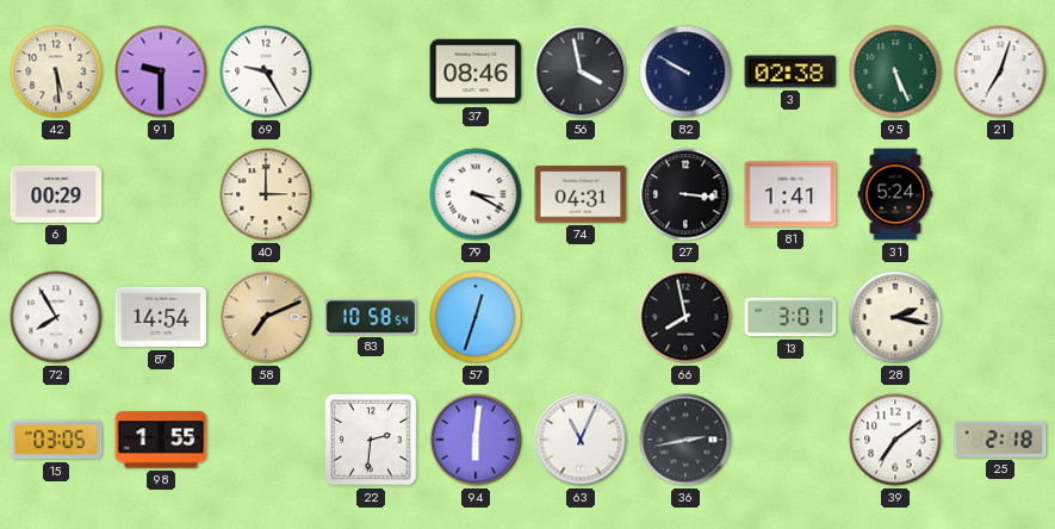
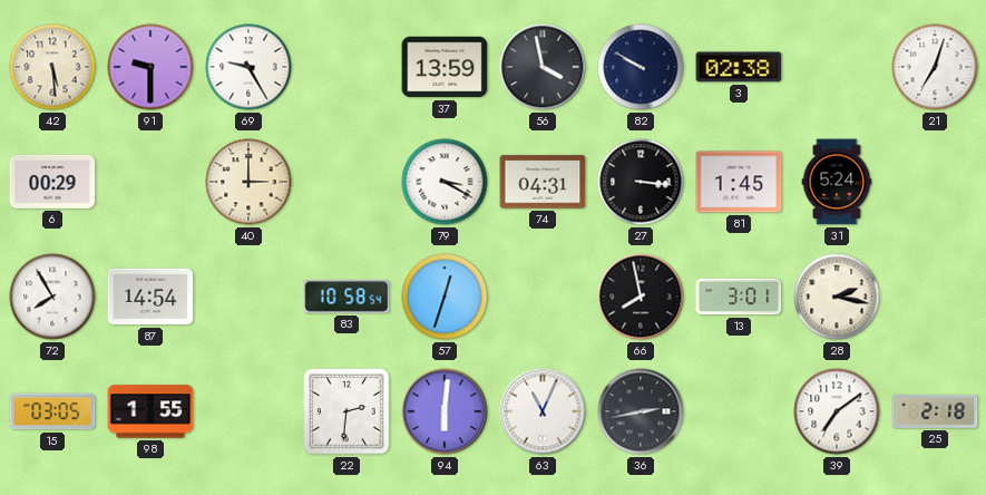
37: 08:46 -> 13:59 (445, 67)
95: 5:26 -> none (895, 71)
81: 1:41 -> 1:45 (739, 182)
58: 7:11 -> none (266, 317)
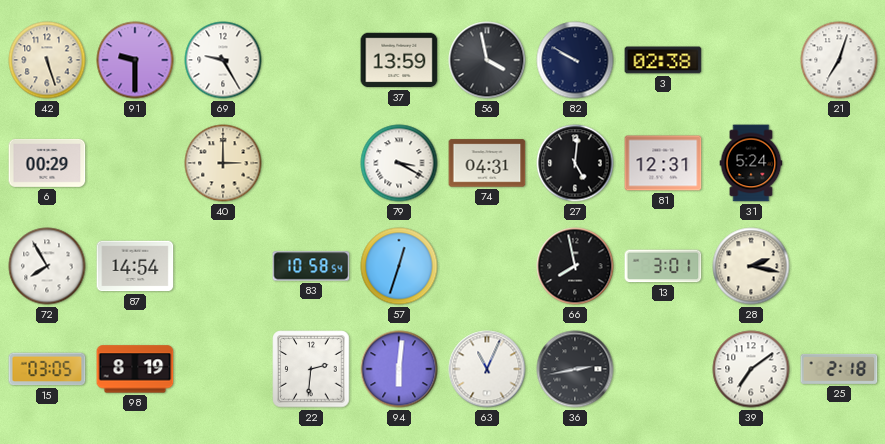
42: 5:29 -> 5:27 (47, 60)
27: 3:16 -> 5:01 (575, 163)
81: 1:45 -> 12:31 (663, 163)
98: 1:55 -> 8:19 (135, 369)
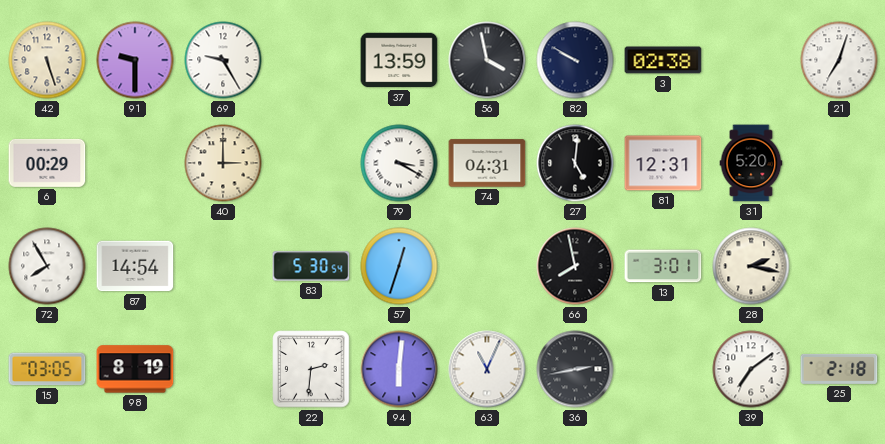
31: 5:24 -> 5:20 (751, 163)
83: 10:58 -> 5:30 (311, 266)
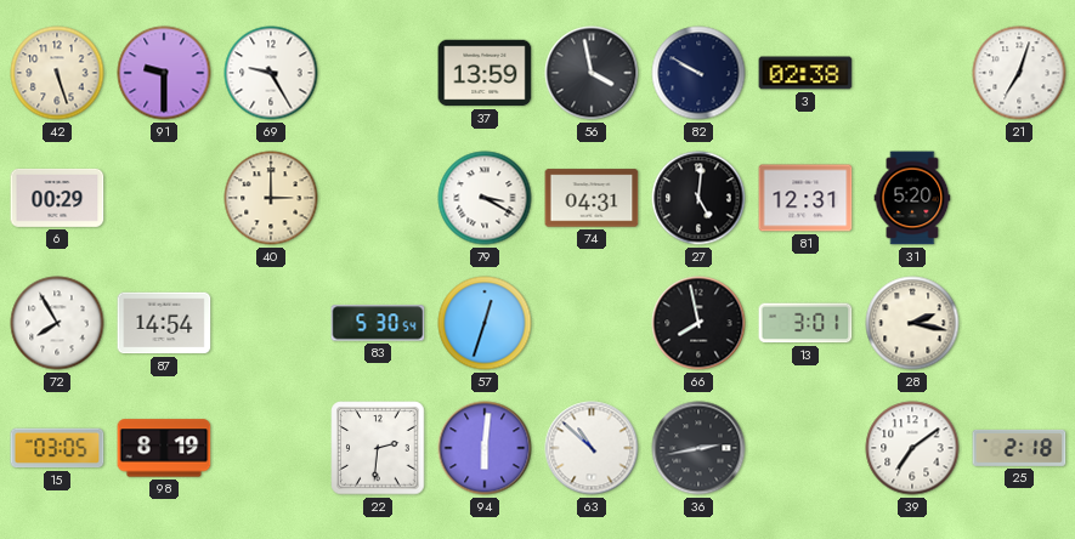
63: 11:04 -> 10:52 (592, 448)
